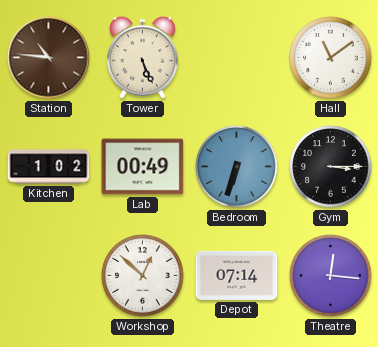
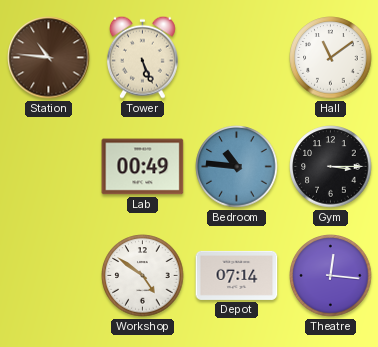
Kitchen: 1:02 -> none (49, 167)
Bedroom: 6:33 -> 10:46 (237, 167)
Workshop: 12:52 -> 4:51 (143, 276)
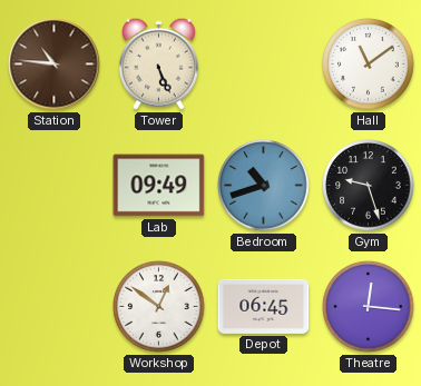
Lab: 00:49 -> 09:49 (159, 186)
Bedroom: 10:46 -> 10:42 (264, 186)
Gym: 3:15 -> 9:27 (369, 186)
Workshop: 4:51 -> 12:51 (159, 307)
Depot: 07:14 -> 06:45 (264, 306)
